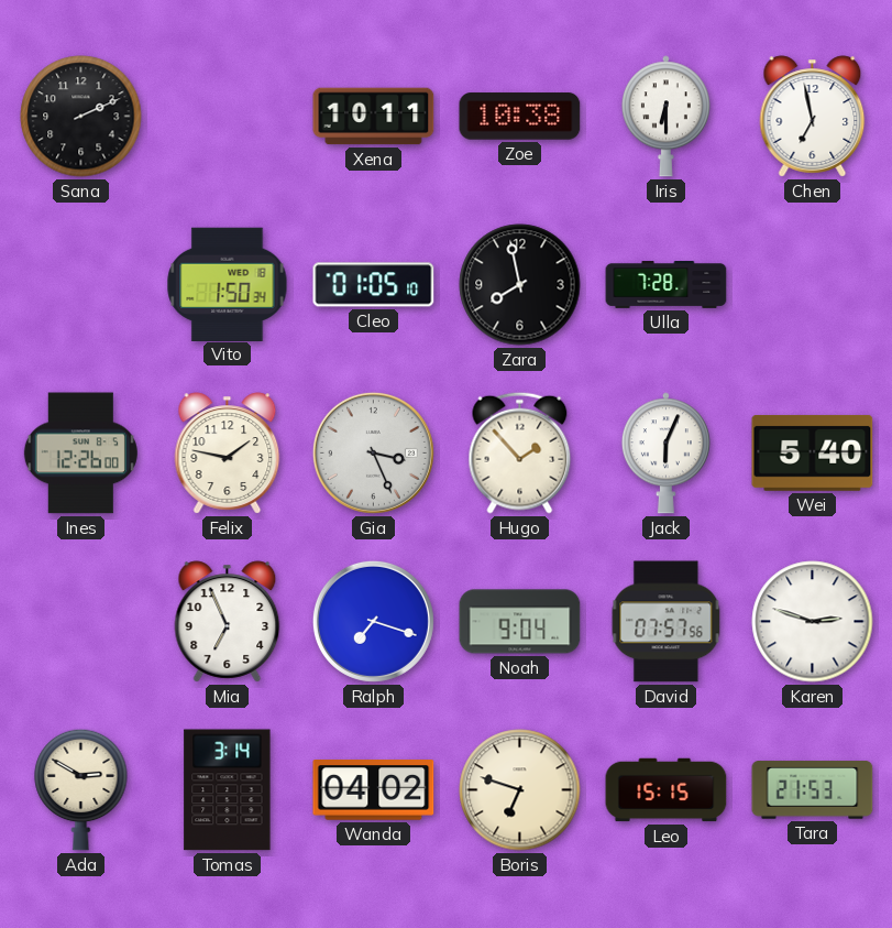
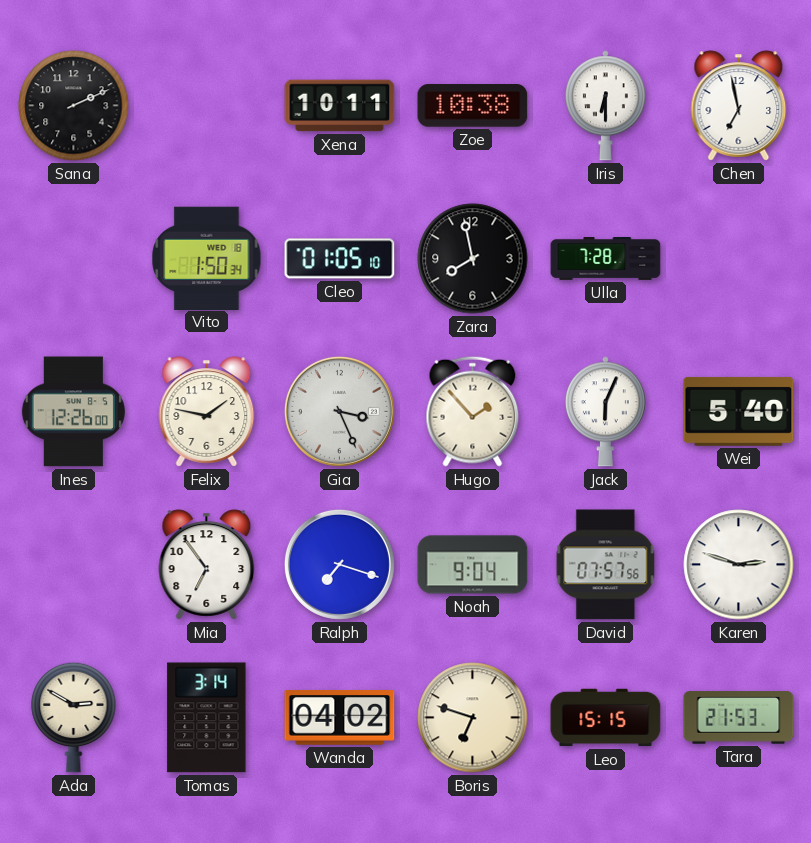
Mia: 6:56 -> 6:54 (207, 565)
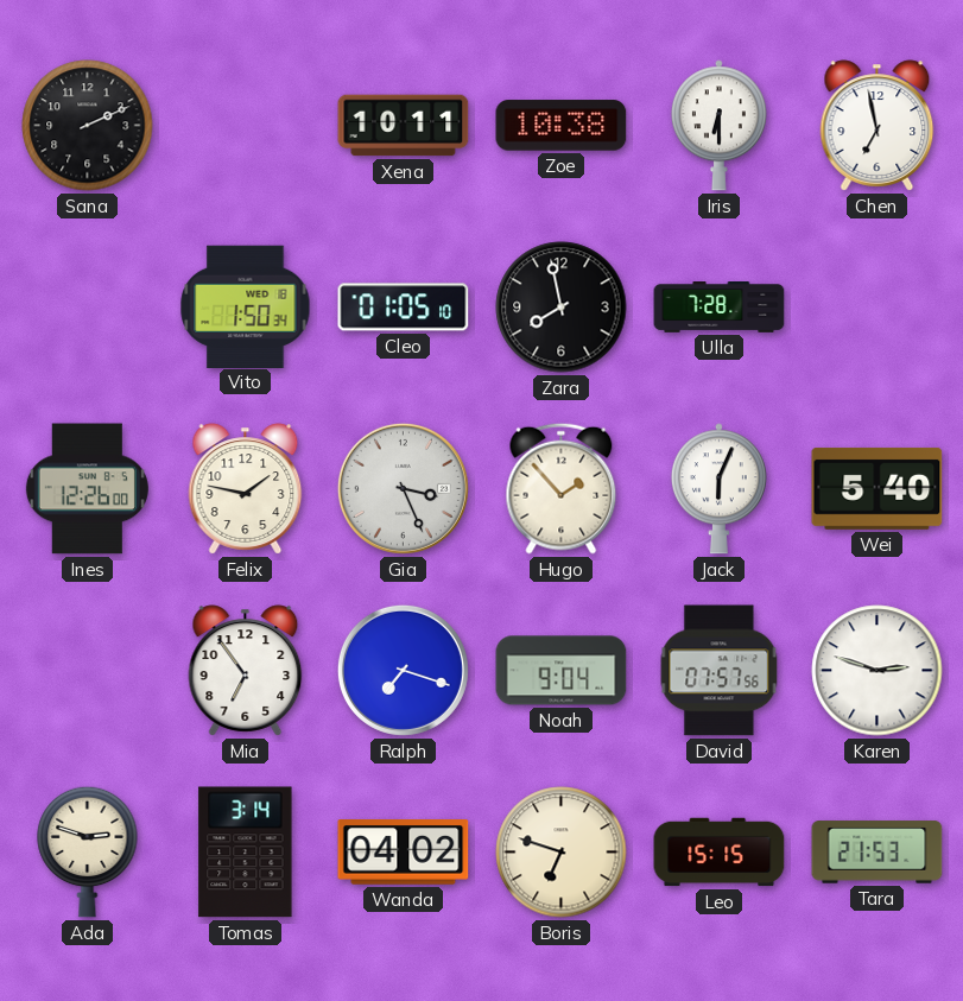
Ada: 2:50 -> 2:48 (88, 851)
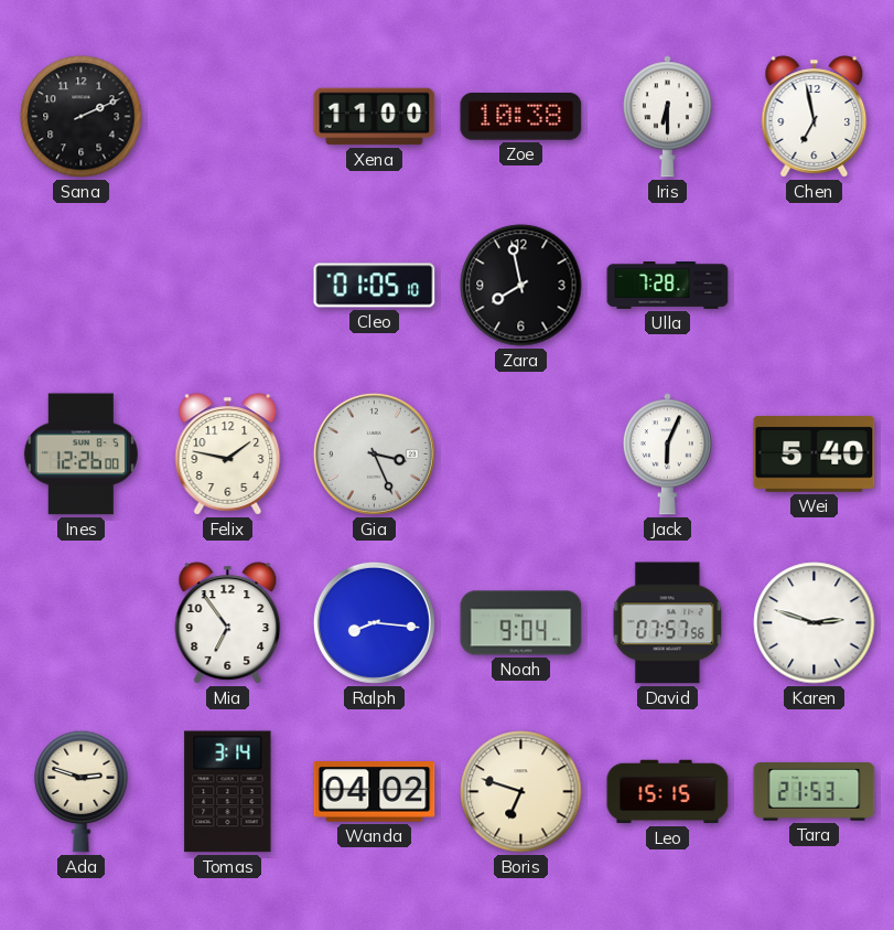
Xena: 10:11 -> 11:00 (375, 117)
Vito: 1:50 -> none (246, 306)
Hugo: 1:53 -> none (562, 488)
Ralph: 7:18 -> 8:16 (374, 622)
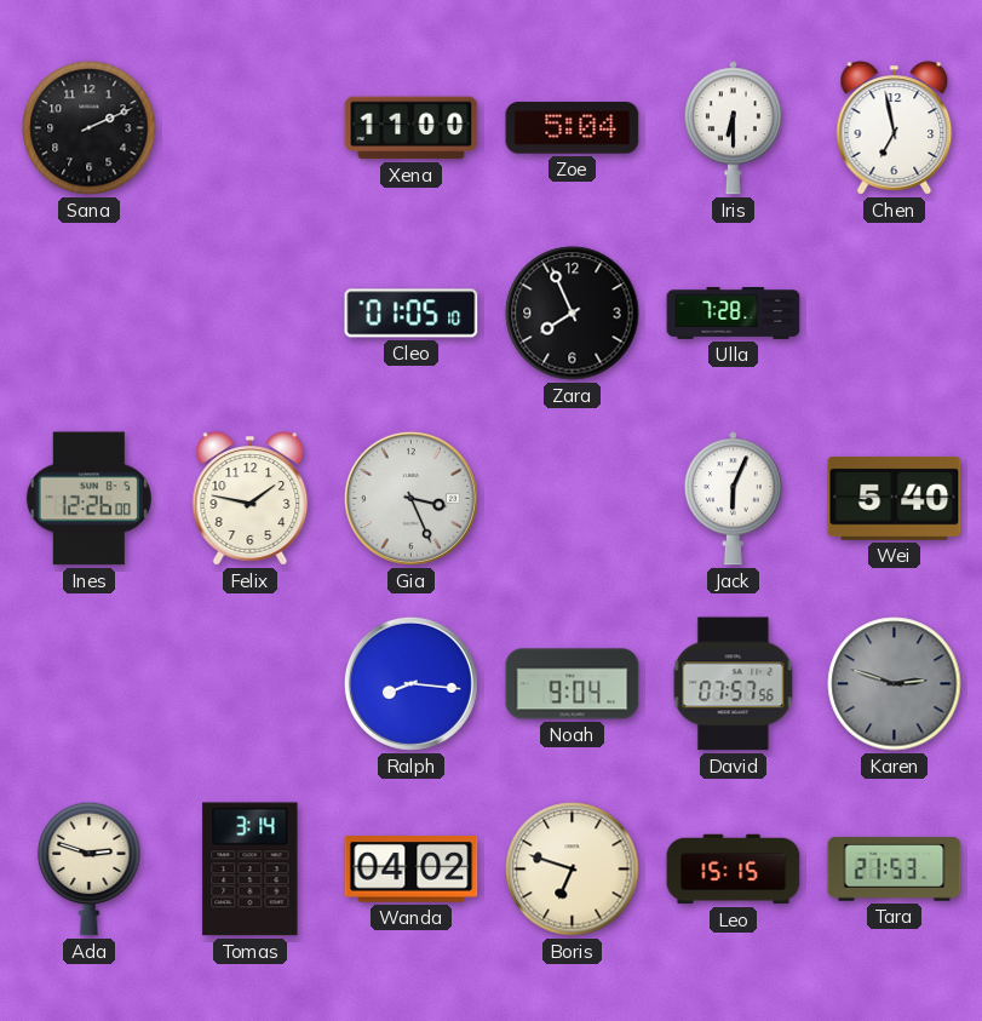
Zoe: 10:38 -> 5:04 (573, 128)
Zara: 7:58 -> 7:56 (573, 314)
Mia: 6:54 -> none (228, 623)
Karen dial: white -> grey (895, 684)
